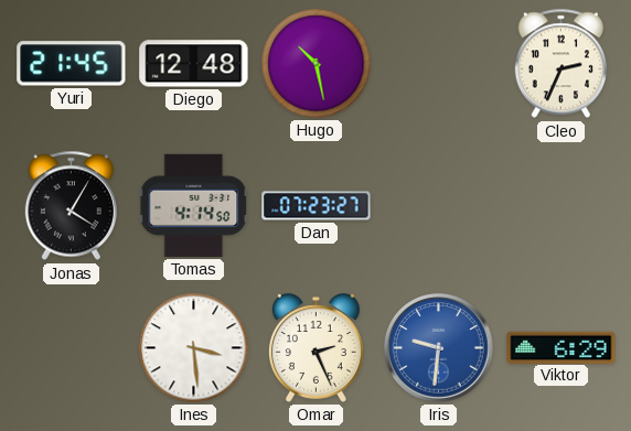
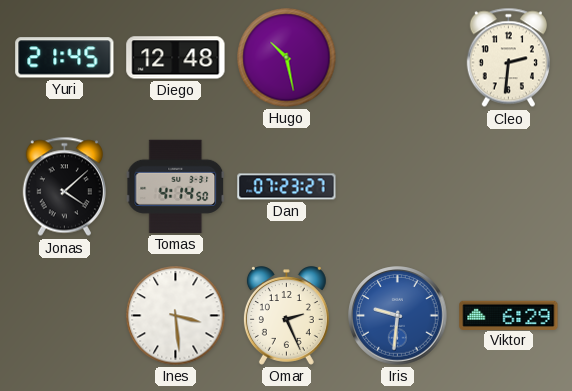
Cleo: 2:34 -> 2:31 (508, 58)
Jonas: 4:05 -> 4:08 (64, 187)
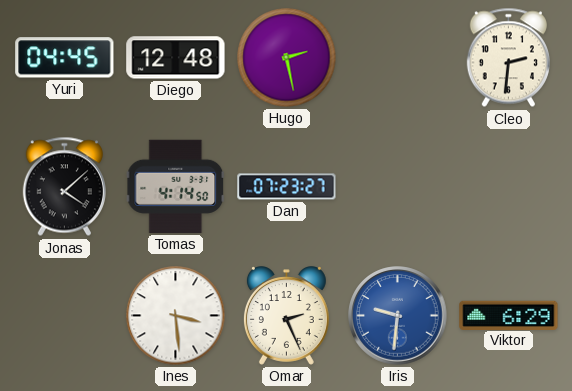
Yuri: 21:45 -> 04:45 (65, 58)
Hugo: 10:28 -> 2:28 (287, 58)
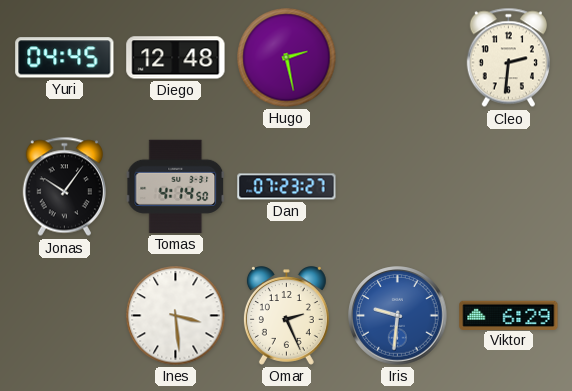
Jonas: 4:08 -> 10:06 (64, 187)
